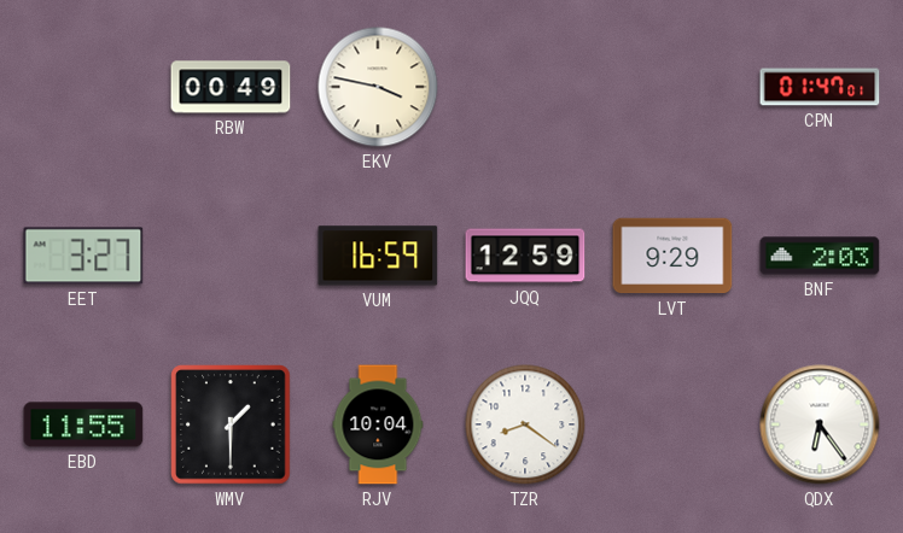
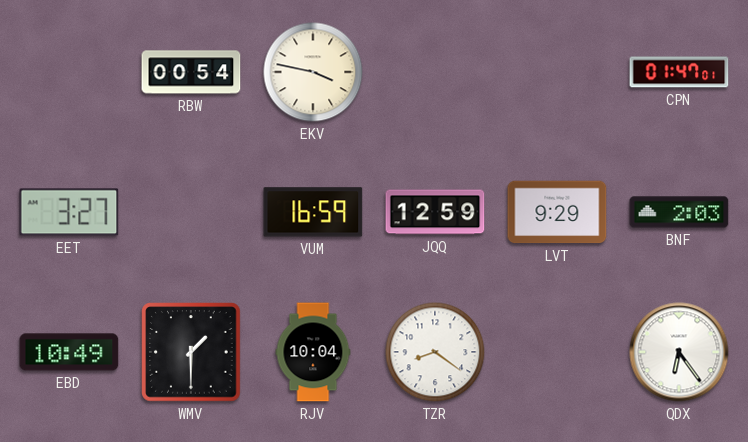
RBW: 00:49 -> 00:54 (191, 72)
EBD: 11:55 -> 10:49 (69, 352)
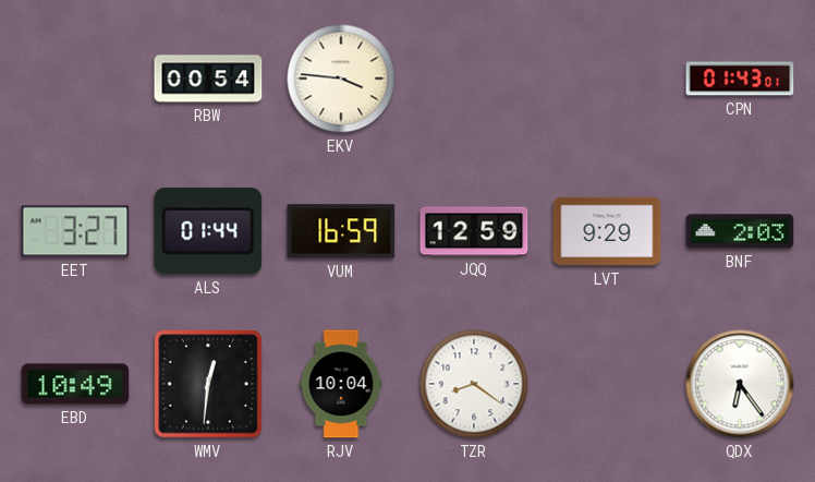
EKV: 3:47 -> 3:46 (341, 79)
CPN: 01:47 -> 01:43 (740, 79)
ALS: none -> 01:44 (208, 231)
WMV: 1:30 -> 12:31 (208, 384)
